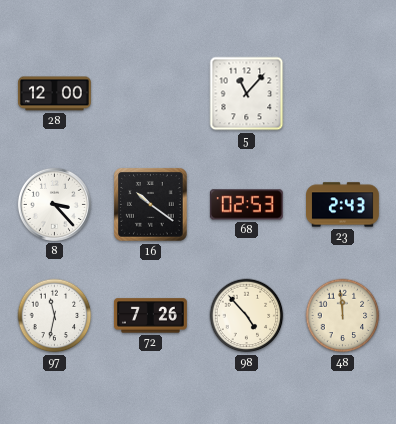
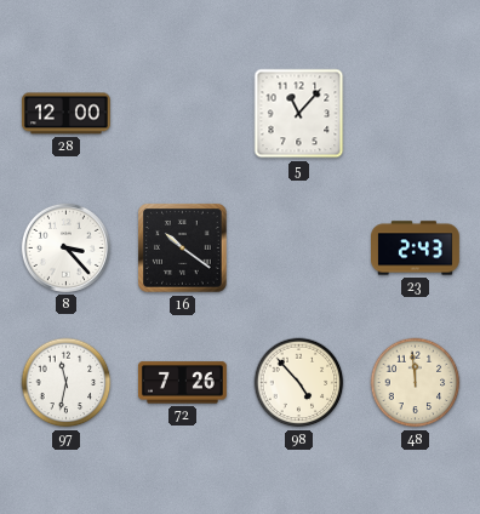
68: 02:53 -> none (246, 205)
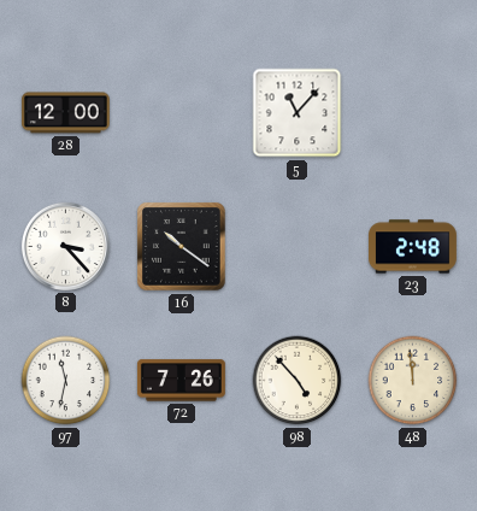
23: 2:43 -> 2:48 (413, 247)
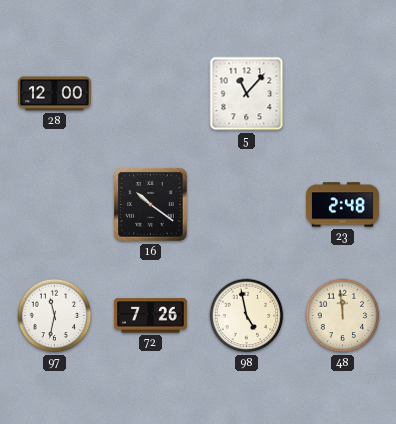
8: 3:23 -> none (65, 246)
98: 4:53 -> 4:58 (247, 316)
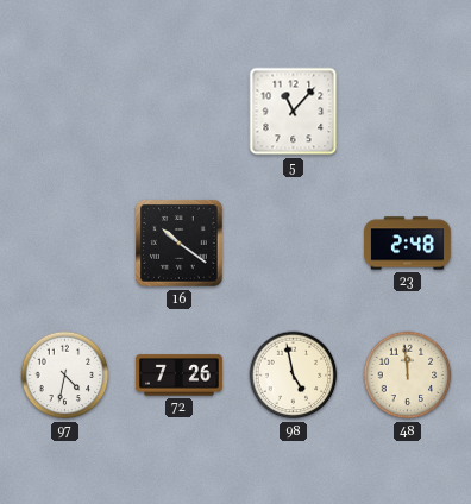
28: 12:00 -> none (54, 94)
97: 11:32 -> 4:32 (65, 376)
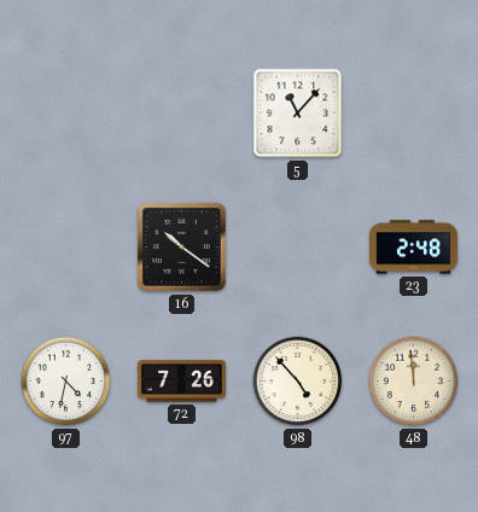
98: 4:58 -> 4:53 (298, 382)
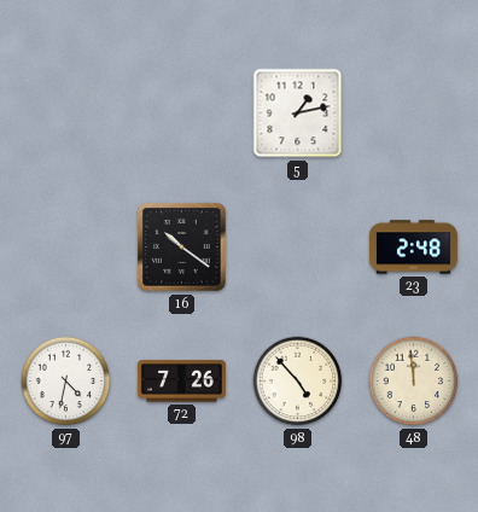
5: 11:07 -> 1:13 (298, 114)
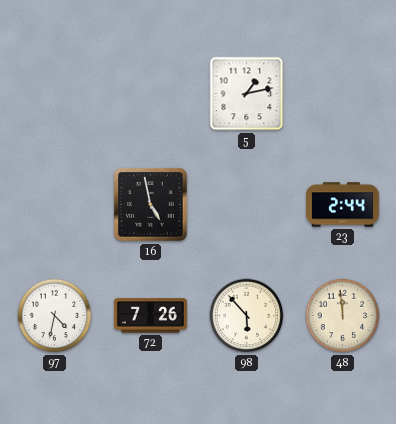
16: 10:21 -> 4:58 (151, 205)
23: 2:48 -> 2:44 (343, 205)
98: 4:53 -> 5:53 (247, 316)
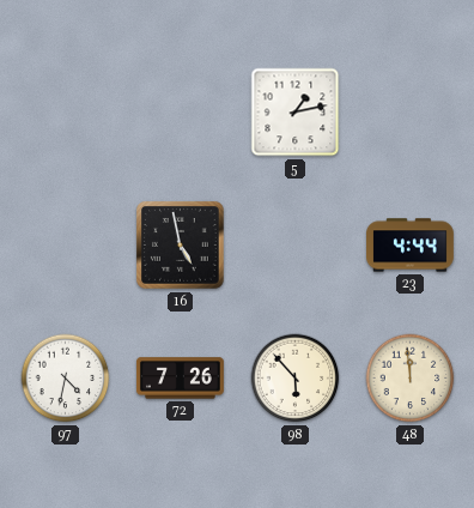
23: 2:44 -> 4:44 (411, 246)
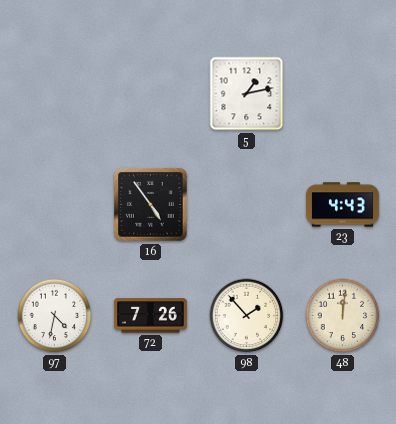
16: 4:58 -> 4:54 (151, 205)
23: 4:44 -> 4:43 (343, 205)
98: 5:53 -> 1:53 (247, 316)
48: 11:59 -> 12:01 (343, 316)
